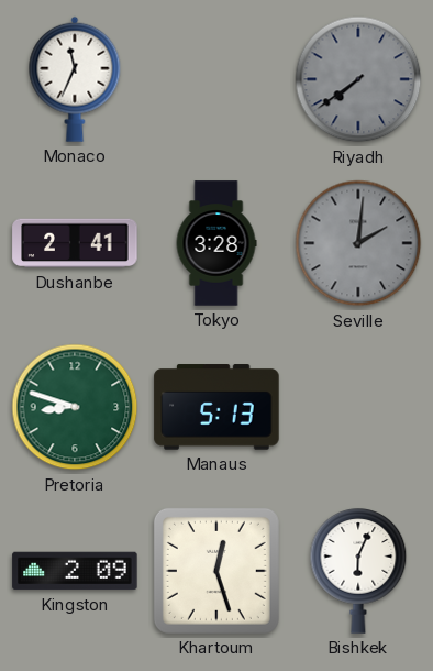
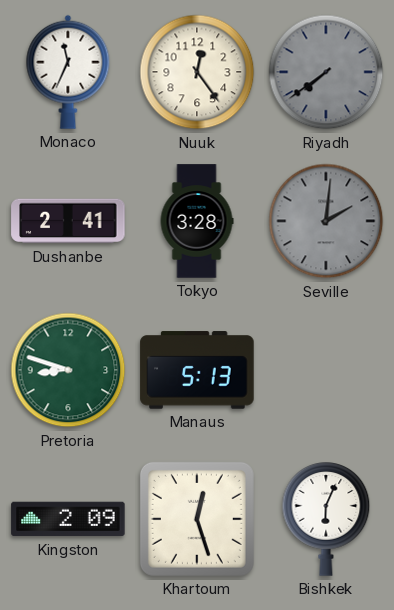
Nuuk: none -> 12:24 (197, 72)
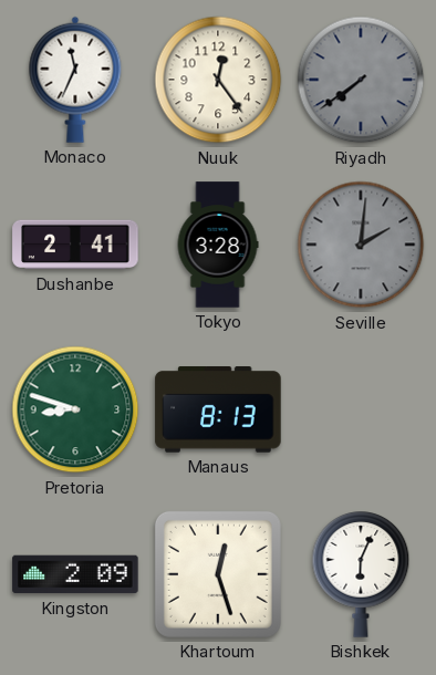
Manaus: 5:13 -> 8:13 (218, 409)
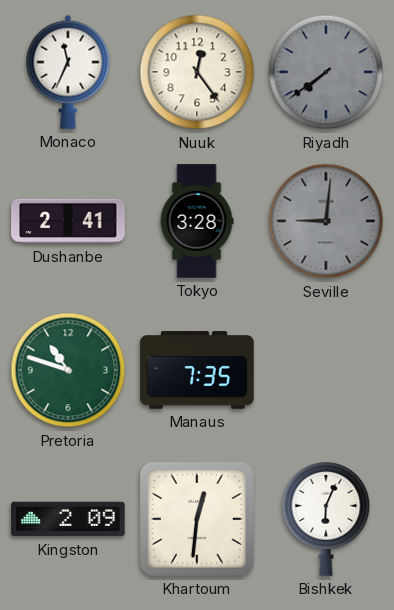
Seville: 2:01 -> 9:01 (326, 221)
Pretoria: 8:48 -> 10:48 (68, 370)
Manaus: 8:13 -> 7:35 (197, 370)
Khartoum: 12:27 -> 12:31 (197, 519)
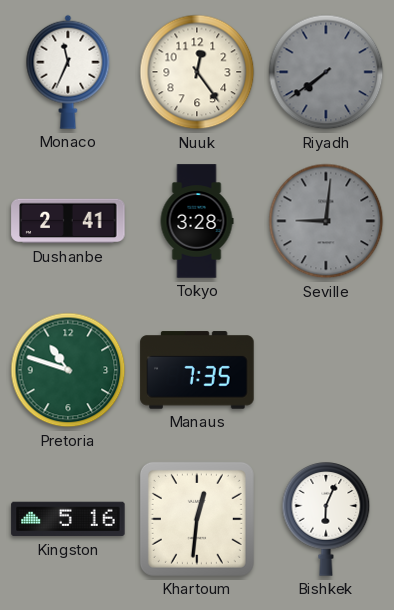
Kingston: 2:09 -> 5:16 (68, 519)
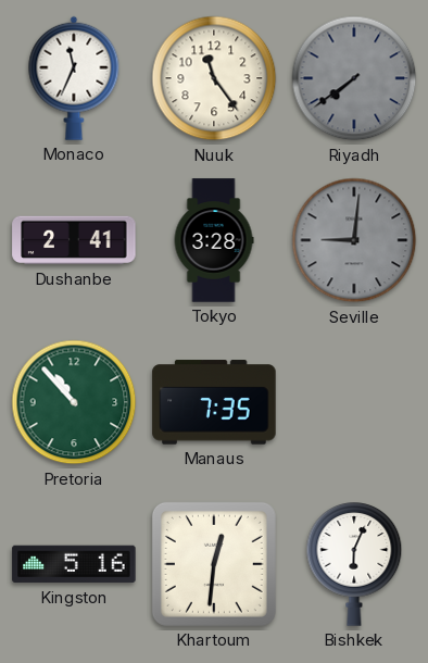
Nuuk: 12:24 -> 11:24 (214, 78)
Pretoria: 10:48 -> 10:53 (74, 402)
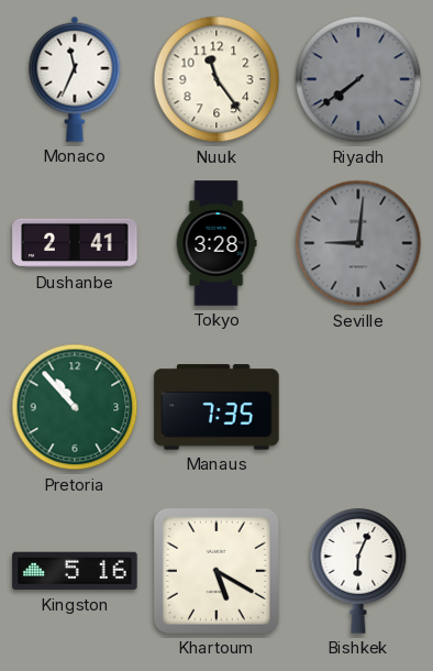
Khartoum: 12:31 -> 5:20 (216, 571)
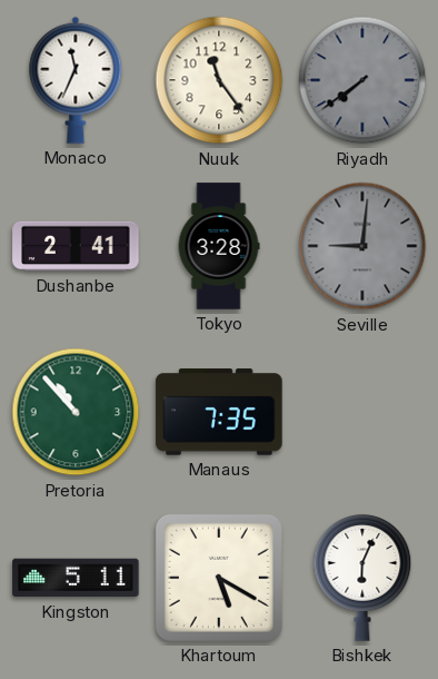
Kingston: 5:16 -> 5:11 (76, 578)
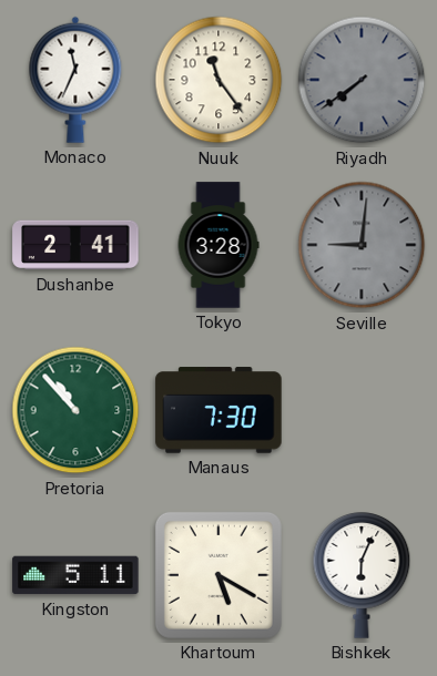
Manaus: 7:35 -> 7:30 (218, 410)
